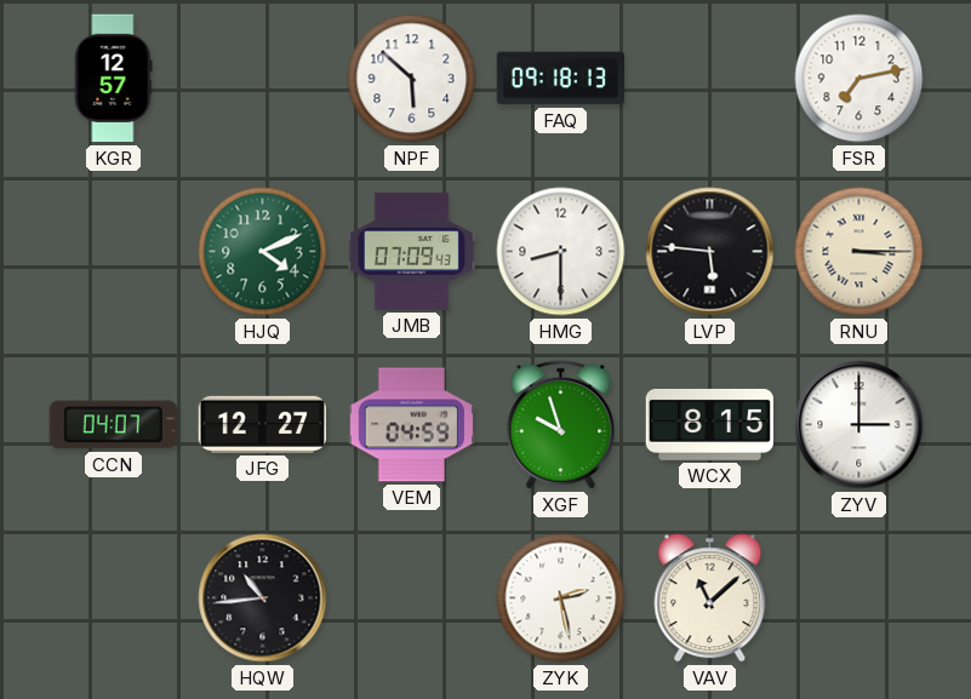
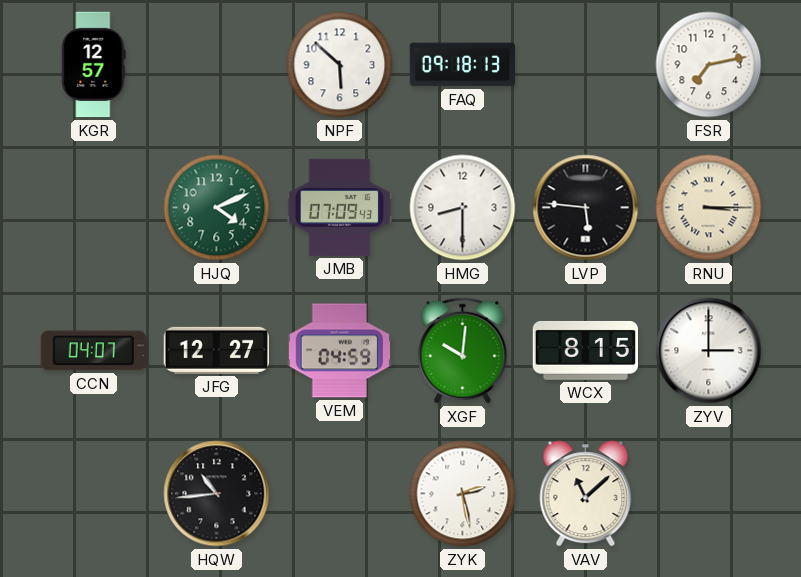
XGF: 9:57 -> 10:01 (463, 351)
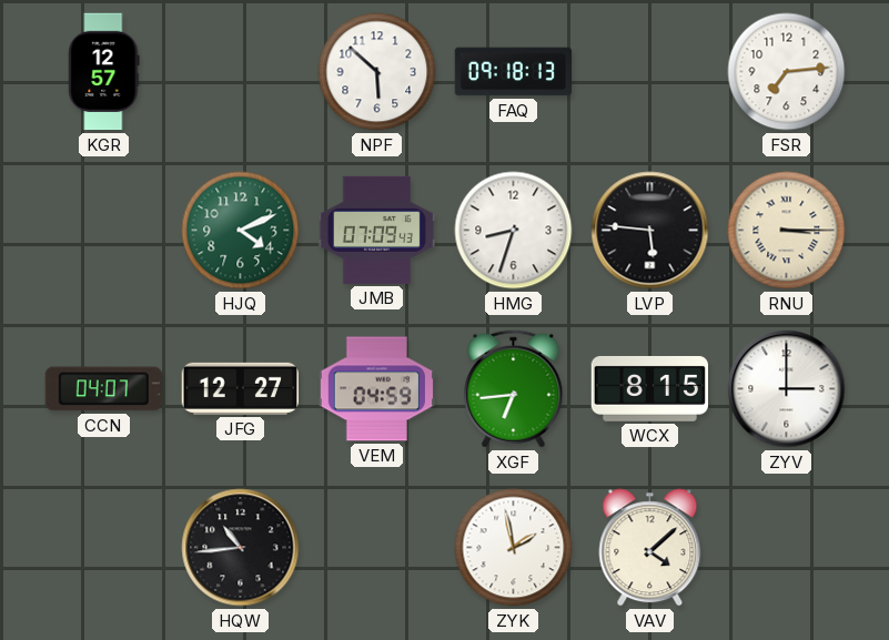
FSR: 7:13 -> 7:14 (787, 72)
HMG: 8:30 -> 8:33 (514, 231)
XGF: 10:01 -> 6:44 (514, 389)
ZYK: 2:28 -> 1:58 (514, 548)
VAV: 11:08 -> 4:08 (650, 548)
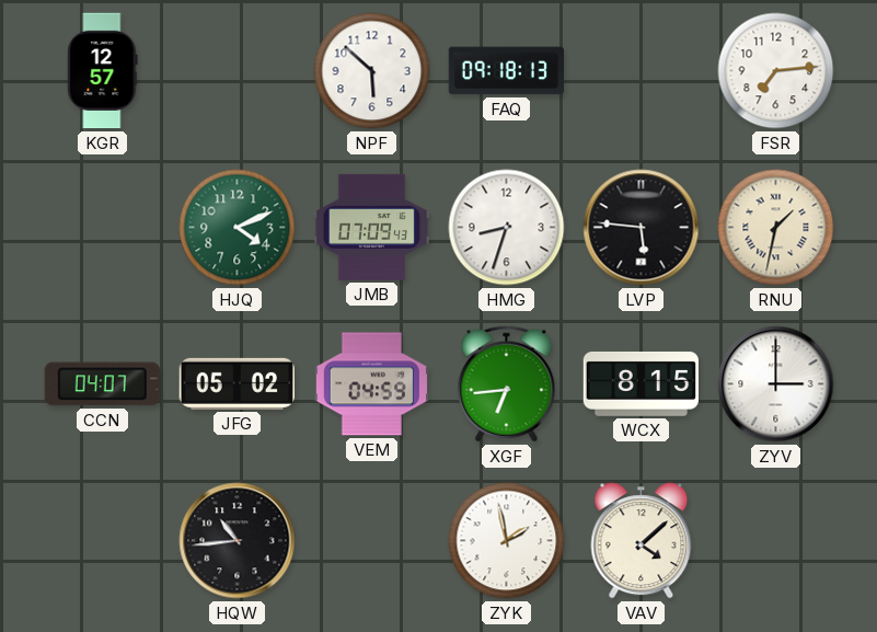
RNU: 3:15 -> 1:32 (776, 228)
JFG: 12:27 -> 05:02 (236, 383)
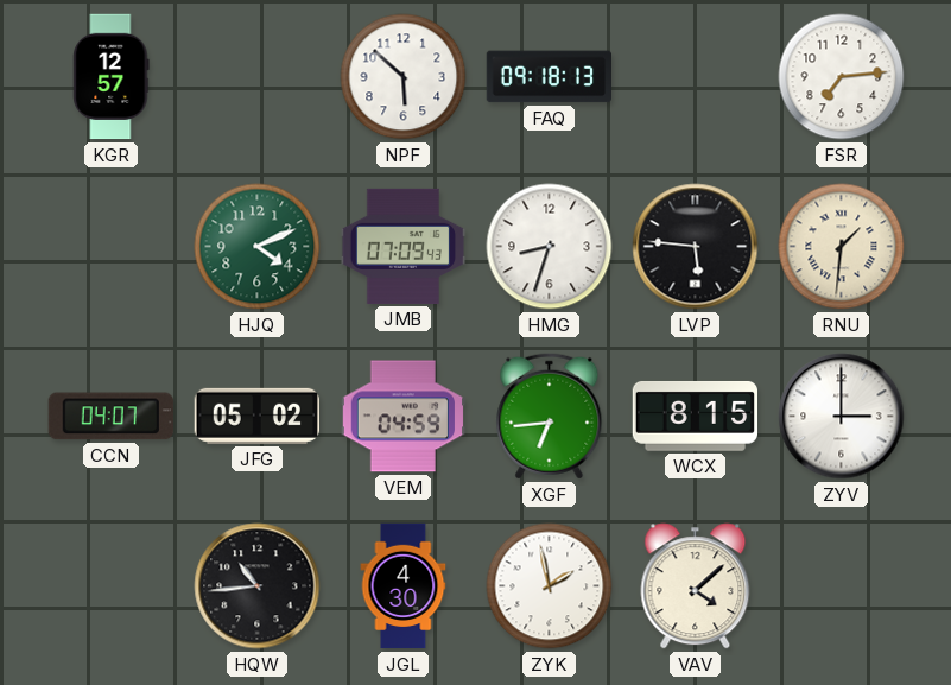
RNU: 1:32 -> 1:31 (842, 247)
JGL: none -> 4:30 (404, 586)
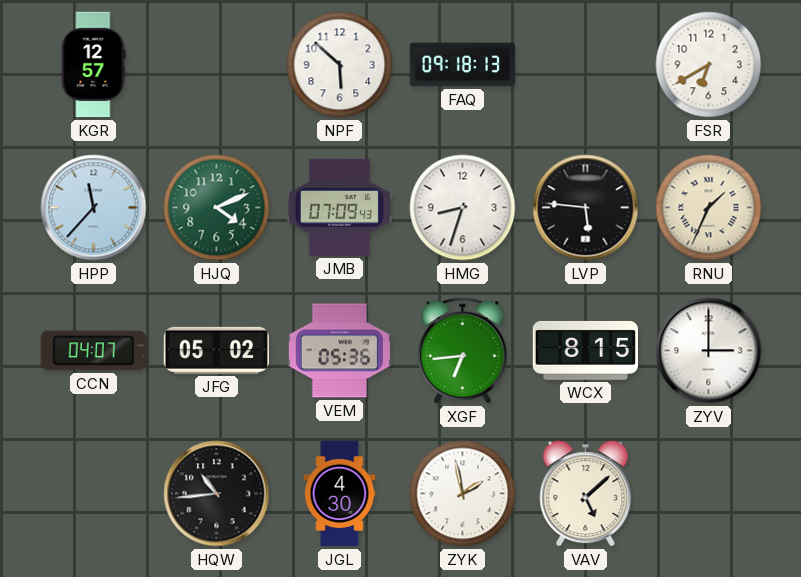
FSR: 7:14 -> 6:40 (709, 65)
HPP: none -> 11:37 (94, 208)
RNU: 1:31 -> 1:34 (709, 208)
VEM: 04:59 -> 05:36 (339, 351)
VAV: 4:08 -> 5:08 (586, 494)
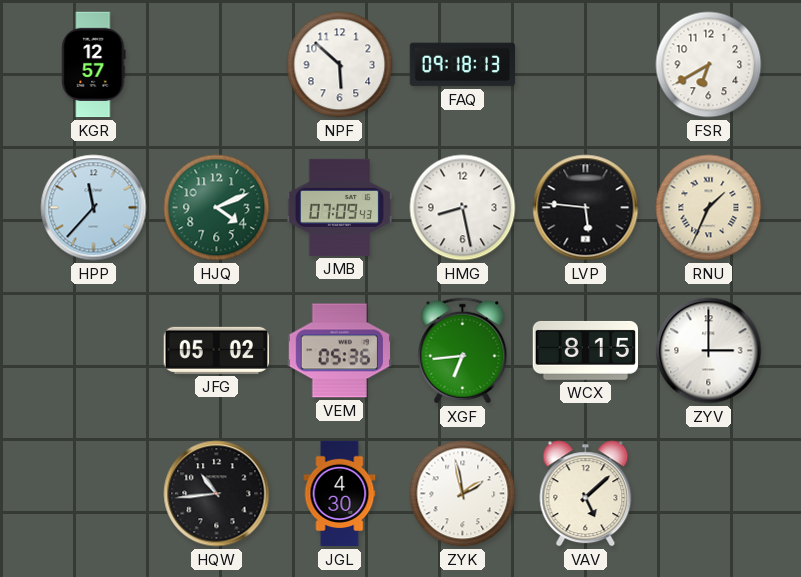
HMG: 8:33 -> 8:28 (463, 208)
CCN: 04:07 -> none (93, 351)
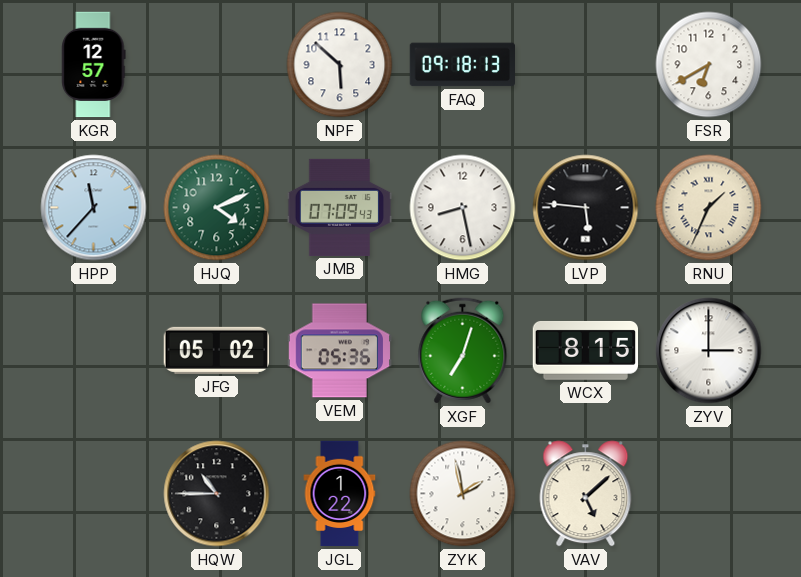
XGF: 6:44 -> 7:03 (463, 351)
HQW: 10:44 -> 10:45 (217, 494)
JGL: 4:30 -> 1:22 (340, 494)
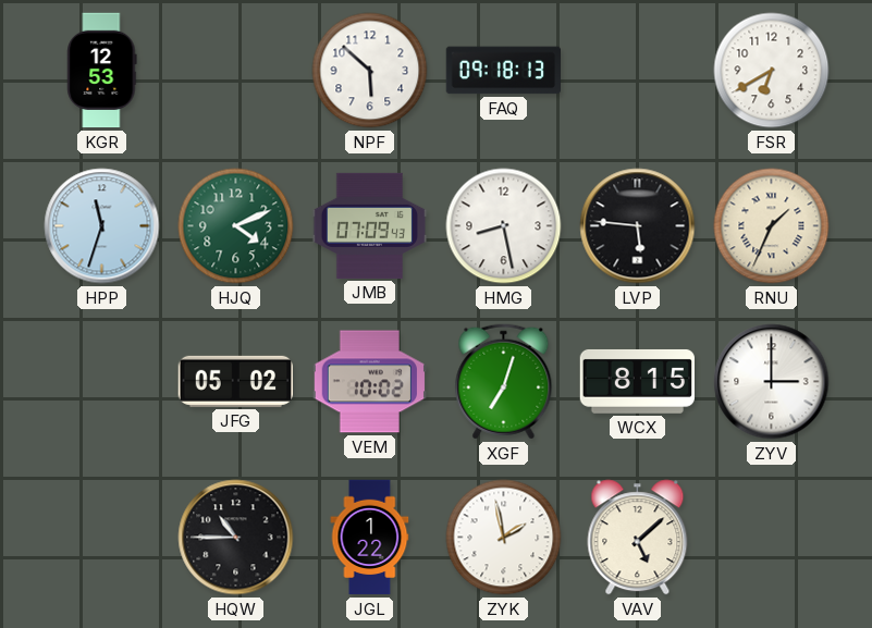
KGR: 12:57 -> 12:53 (102, 71)
HPP: 11:37 -> 11:33 (102, 226)
VEM: 05:36 -> 10:02 (369, 382)
